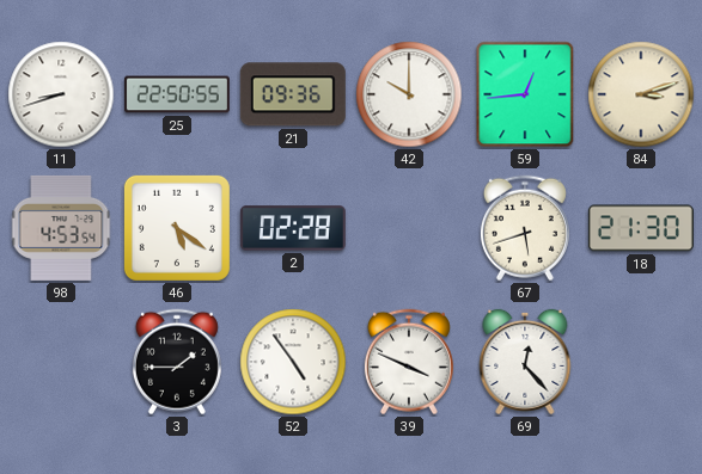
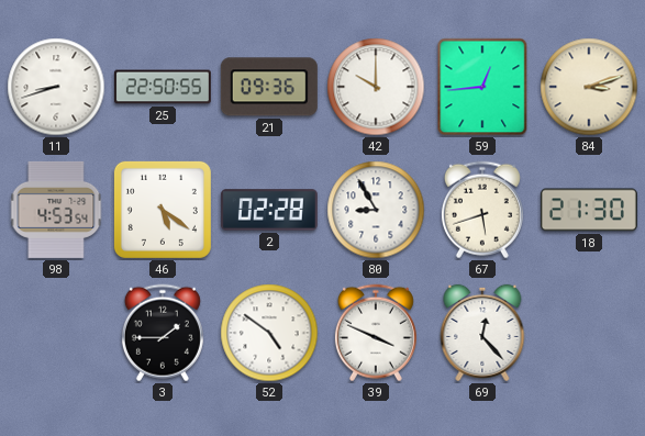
80: none -> 8:55 (376, 210)
52: 4:54 -> 4:51 (269, 333)
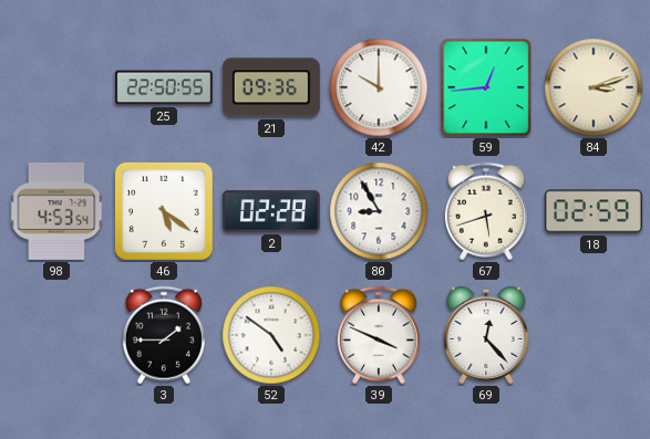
11: 8:42 -> none (56, 87)
18: 21:30 -> 02:59 (594, 211)
